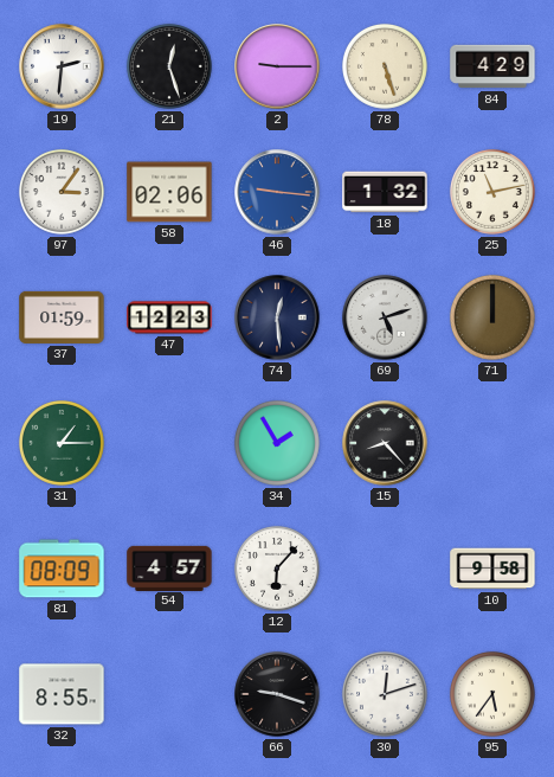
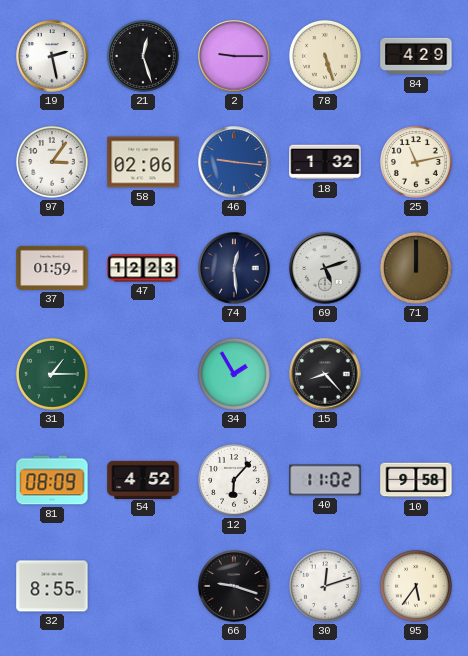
19: 2:31 -> 2:28 (52, 56)
54: 4:57 -> 4:52 (143, 479)
40: none -> 11:02 (325, 480)
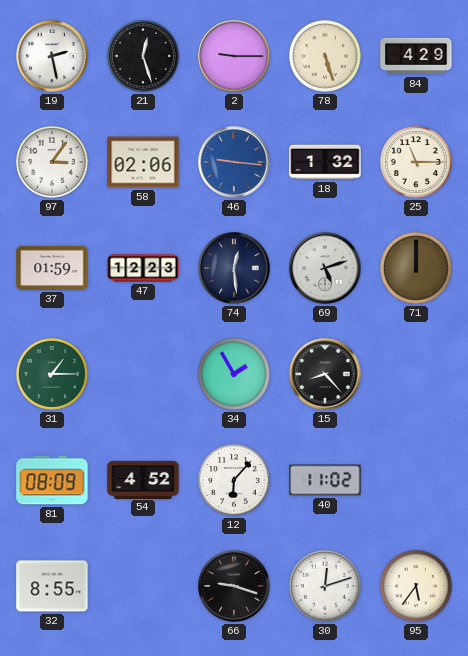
25: 11:13 -> 11:15 (416, 162)
10: 9:58 -> none (416, 480)
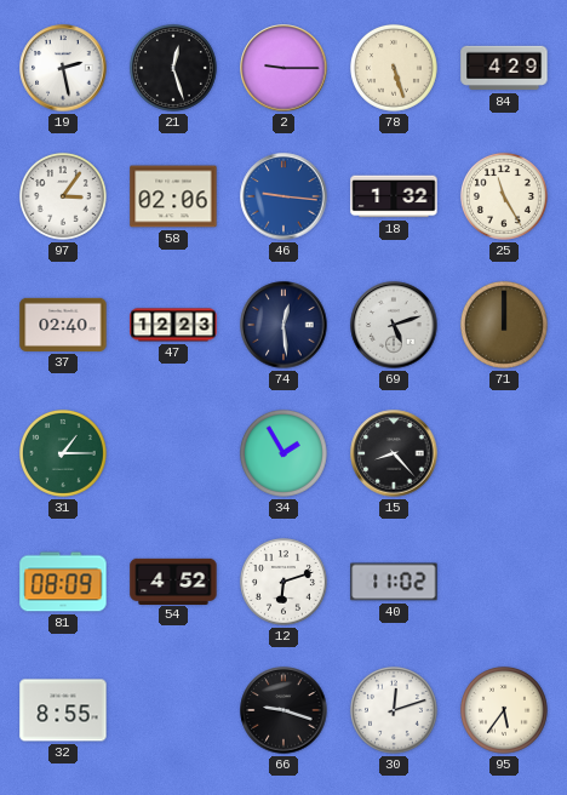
25: 11:15 -> 11:25 (504, 196)
37: 01:59 -> 02:40 (63, 325)
12: 6:07 -> 6:12 (283, 582)
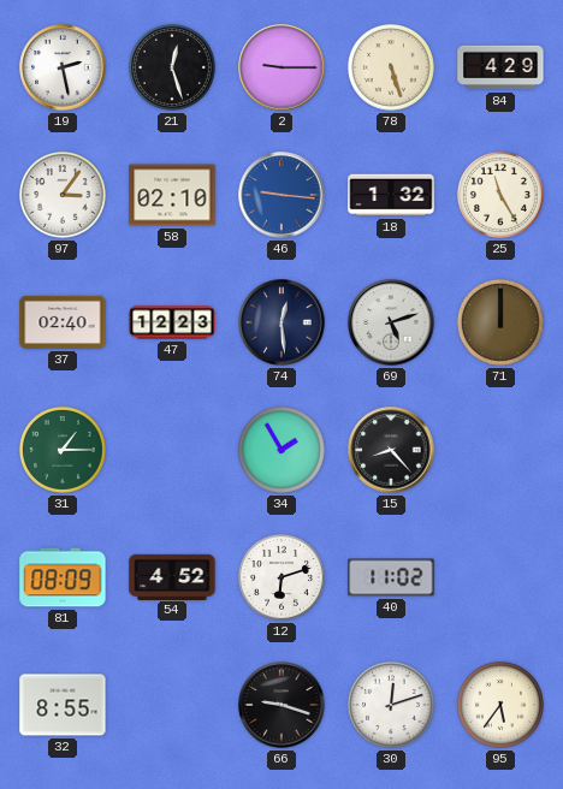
58: 02:06 -> 02:10 (172, 195)
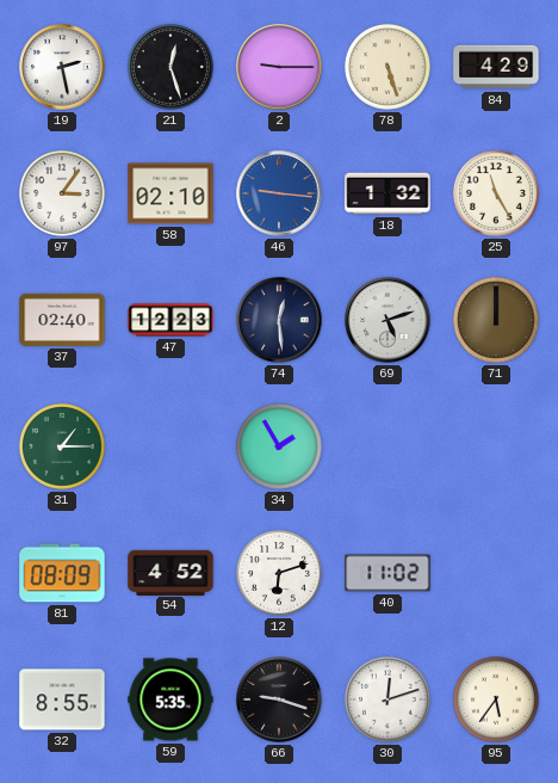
15: 8:23 -> none (391, 450)
59: none -> 5:35 (170, 699)
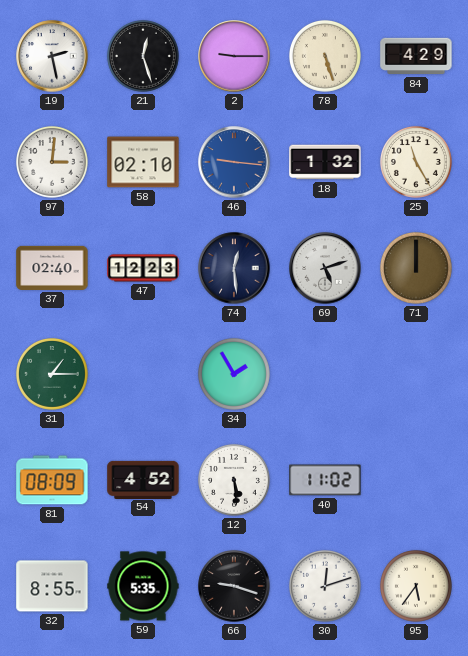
97: 3:06 -> 3:01 (52, 162)
12: 6:12 -> 5:29 (234, 480)
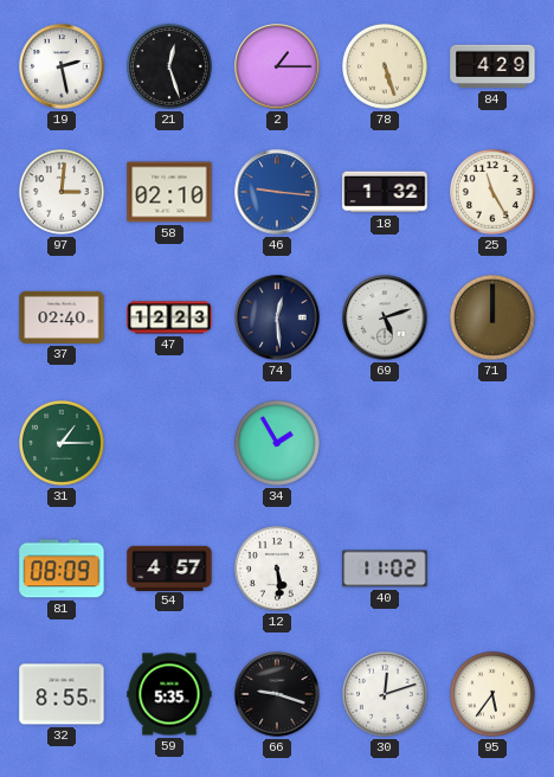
2: 9:15 -> 1:15 (277, 66)
54: 4:52 -> 4:57 (169, 567)
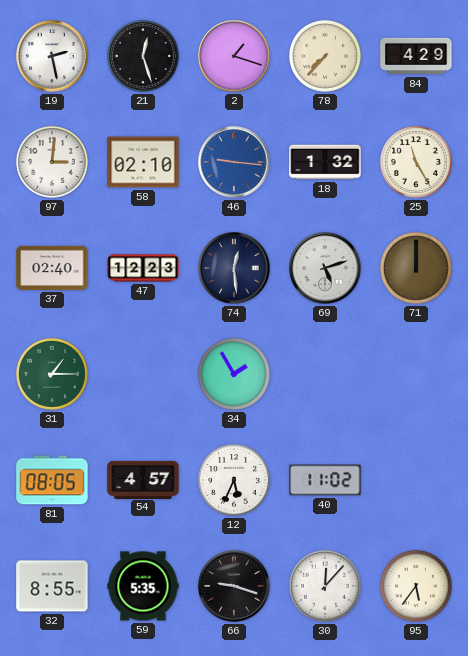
2: 1:15 -> 1:18 (234, 56)
78: 5:27 -> 7:37 (325, 56)
81: 08:09 -> 08:05 (52, 480)
12: 5:29 -> 5:34 (234, 480)
30: 12:12 -> 12:07 (325, 586)
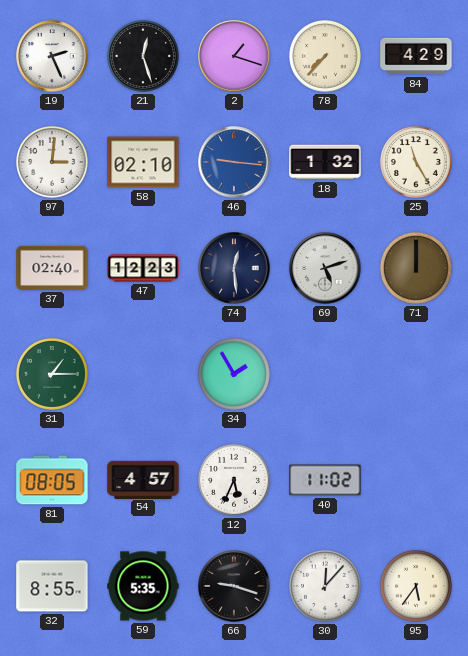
19: 2:28 -> 2:26 (52, 56)
